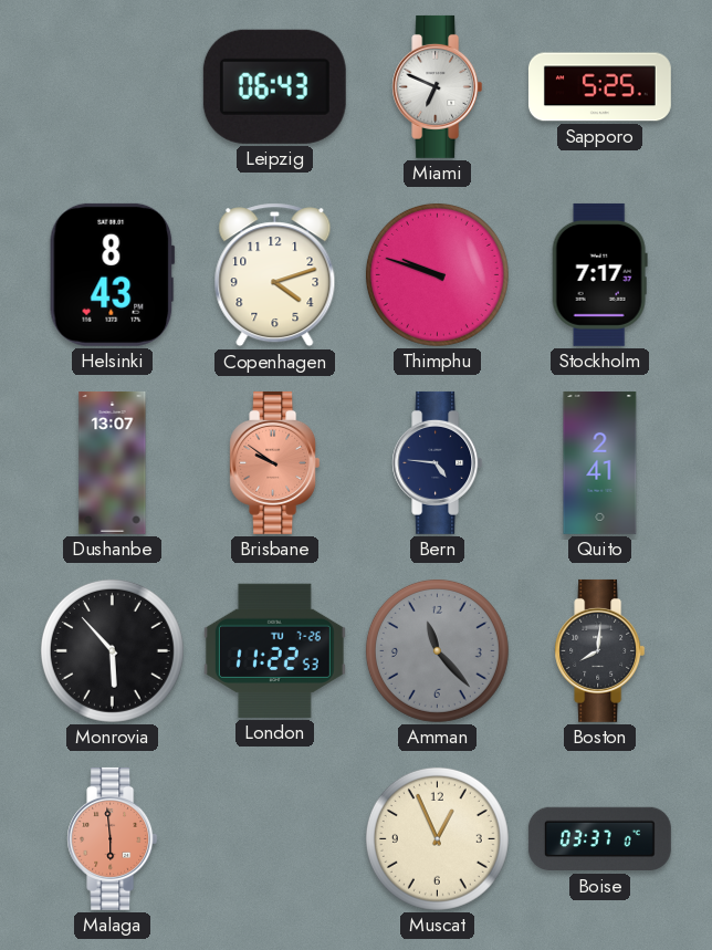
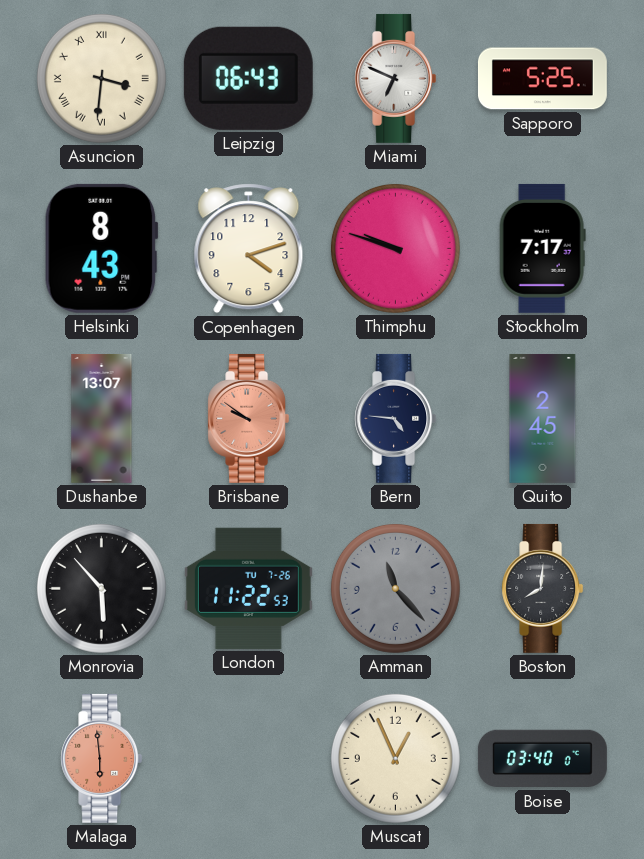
Asuncion: none -> 3:31 (101, 78)
Quito: 2:41 -> 2:45 (543, 418)
Boise: 03:37 -> 03:40 (542, 759)
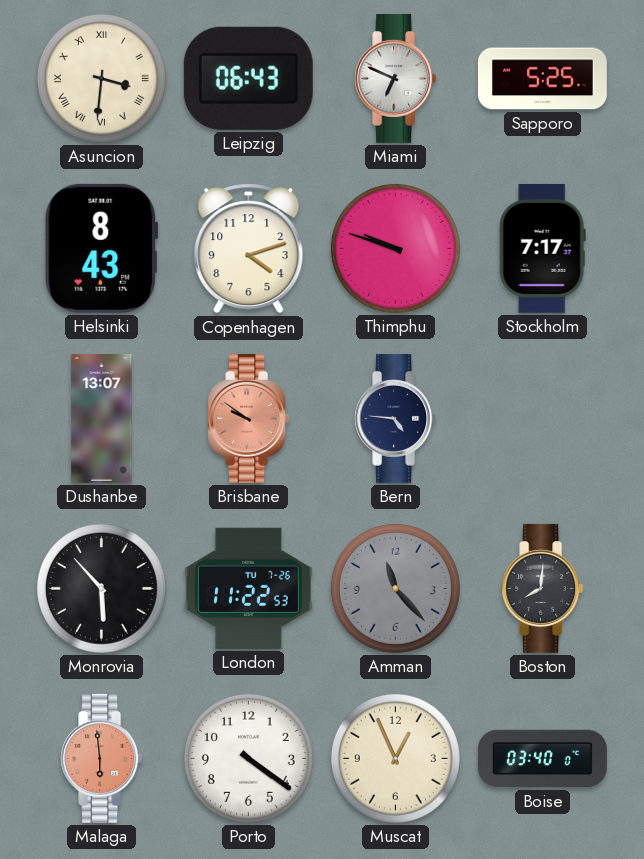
Quito: 2:45 -> none (543, 418)
Porto: none -> 4:21 (248, 758)
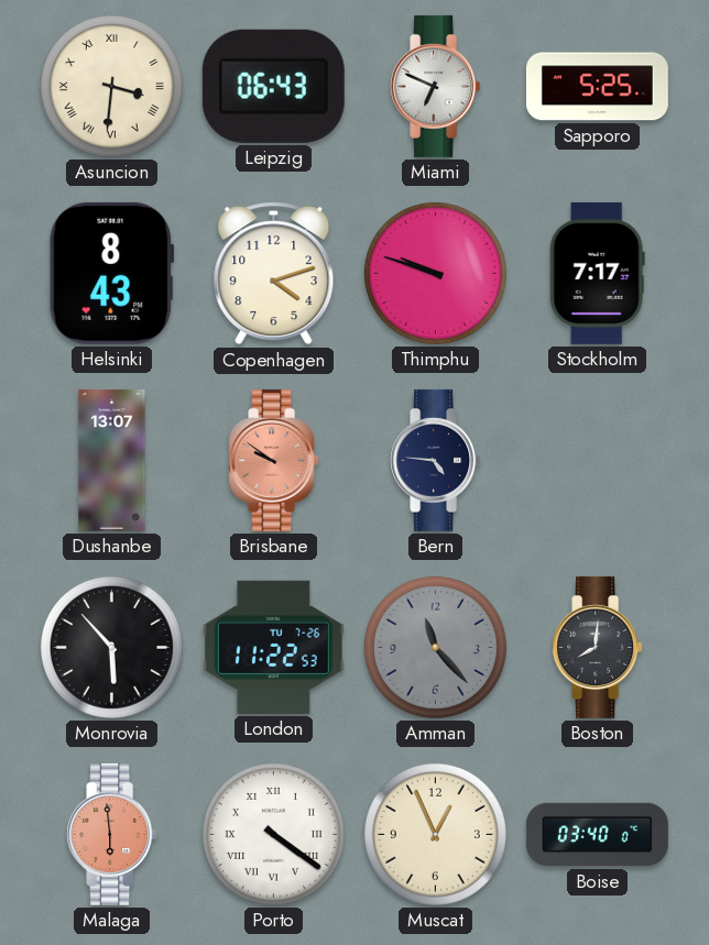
Porto numerals: Arabic -> Roman (273, 834)
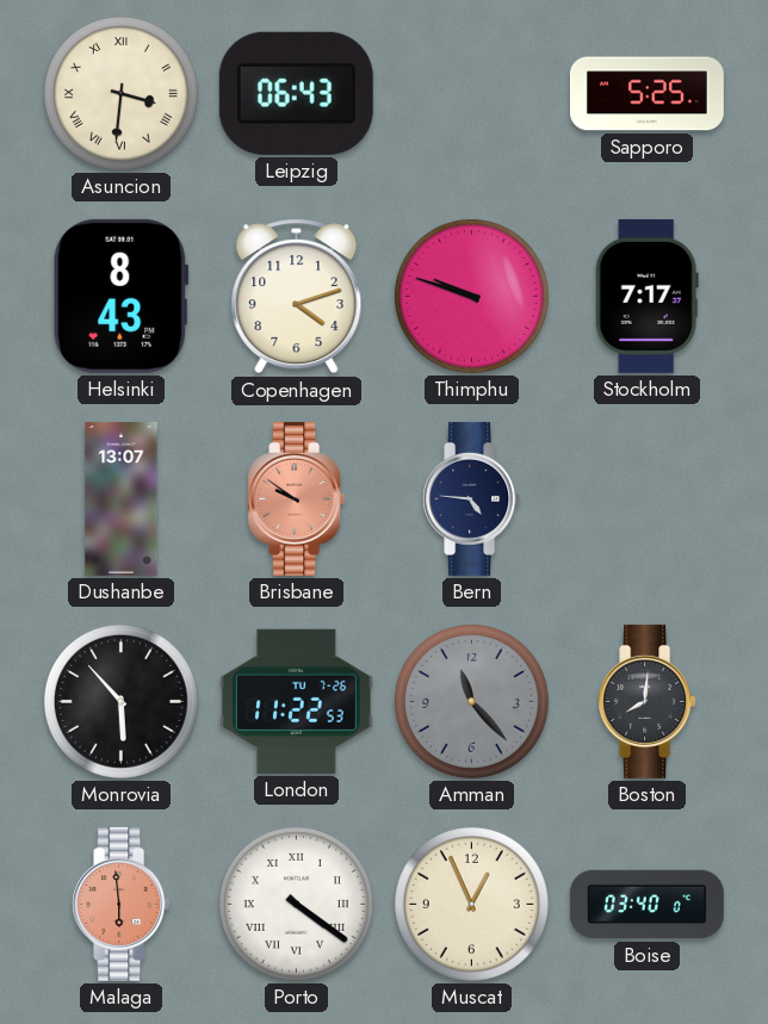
Miami: 6:49 -> none (436, 86)
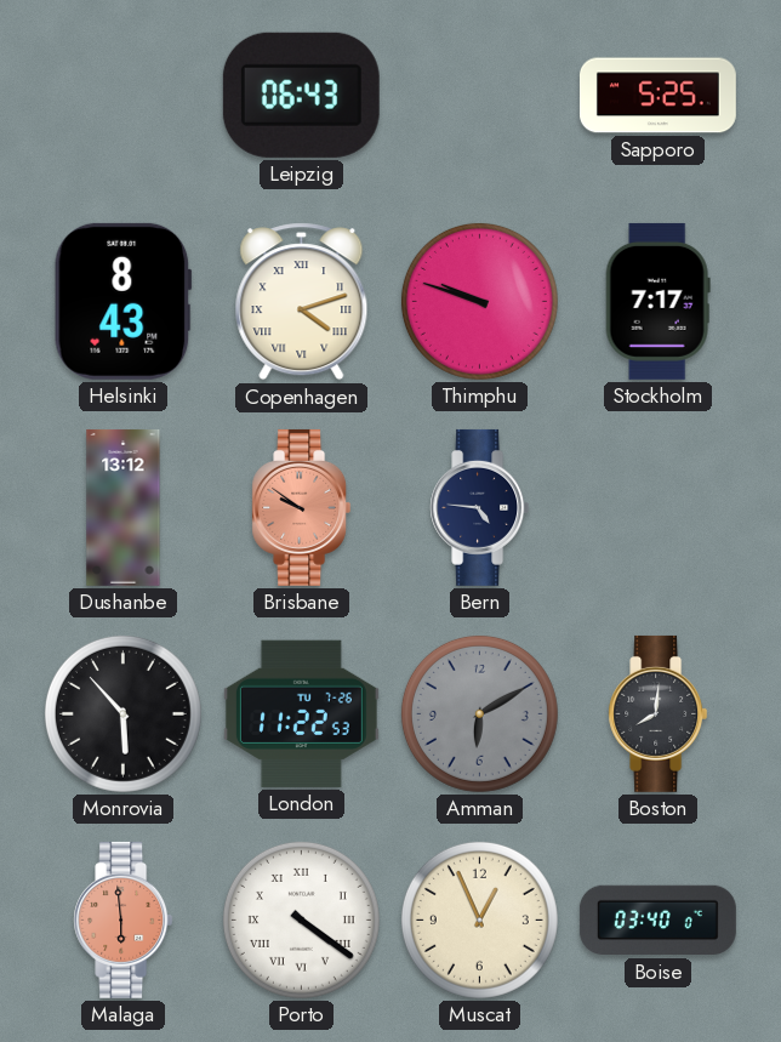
Asuncion: 3:31 -> none (120, 93)
Copenhagen numerals: Arabic -> Roman (302, 302)
Dushanbe: 13:07 -> 13:12 (124, 507)
Amman: 11:23 -> 6:10 (479, 713)
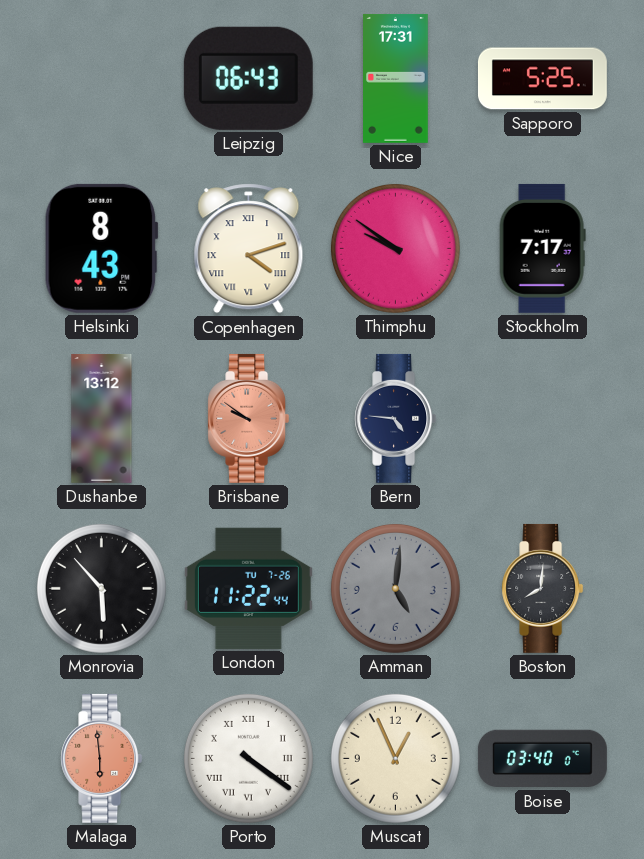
Nice: none -> 17:31 (396, 78)
Thimphu: 9:48 -> 9:51 (395, 248)
London: 11:22:53 -> 11:22:44 (248, 588)
Amman: 6:10 -> 5:01 (395, 588)
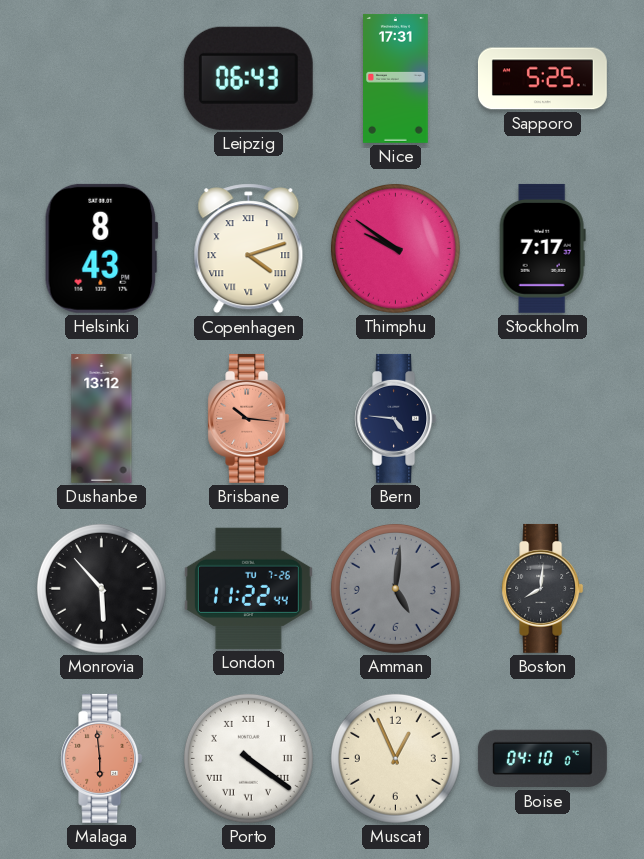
Brisbane: 9:51 -> 10:16 (249, 418)
Boise: 03:40 -> 04:10 (542, 759)
